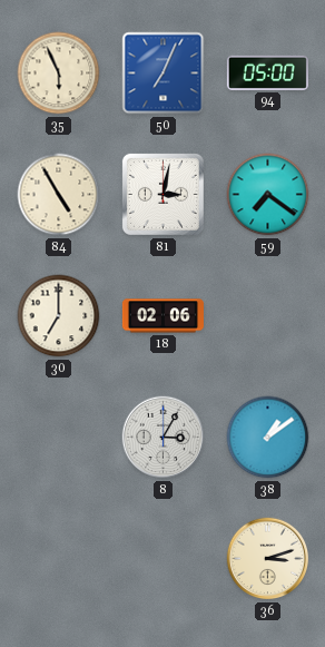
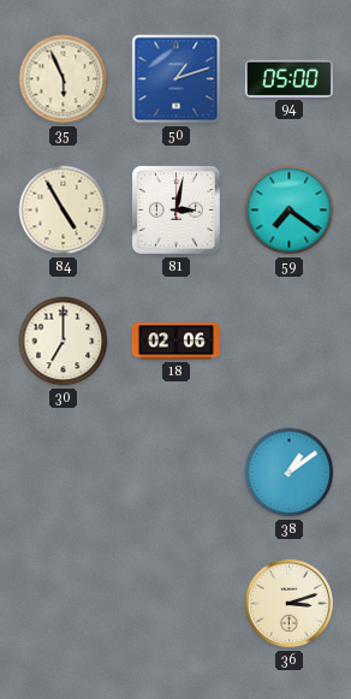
50: 7:04 -> 1:12 (177, 79)
8: 3:05 -> none (164, 438)
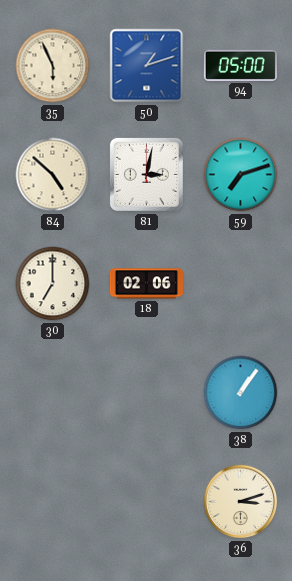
84: 4:55 -> 4:52 (53, 175)
59: 7:21 -> 7:12 (241, 175)
38: 1:09 -> 1:06 (241, 393)
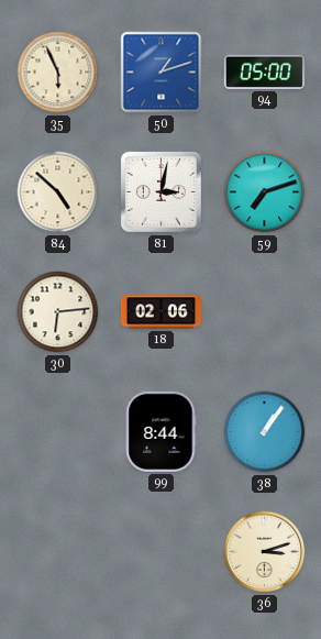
30: 7:00 -> 6:14 (58, 312)
99: none -> 8:44 (160, 431)
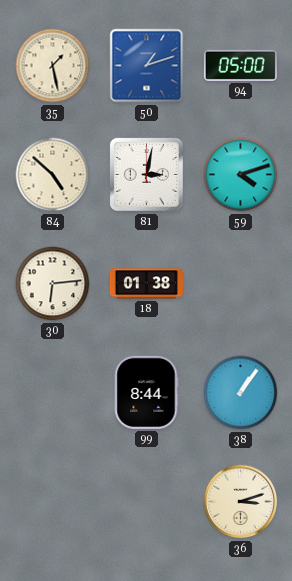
35: 5:56 -> 1:28 (53, 66)
59: 7:12 -> 4:12 (241, 175)
18: 02:06 -> 01:38 (146, 284)
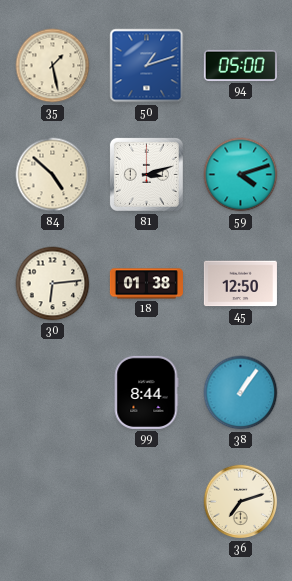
81: 3:02 -> 3:12 (146, 174)
45: none -> 12:50 (240, 284)
36: 3:12 -> 7:12 (241, 502)
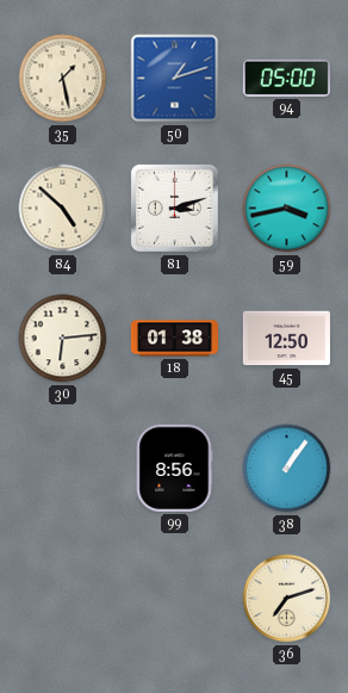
59: 4:12 -> 3:43 (287, 209)
99: 8:44 -> 8:56 (174, 468)
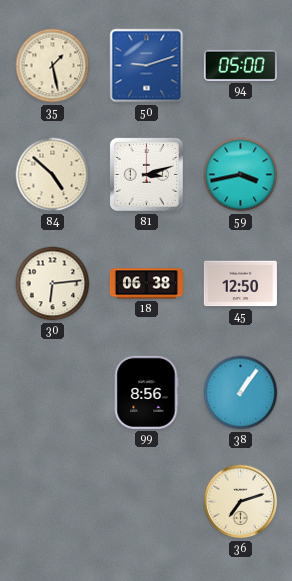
50: 1:12 -> 9:12 (147, 66)
18: 01:38 -> 06:38 (146, 284)
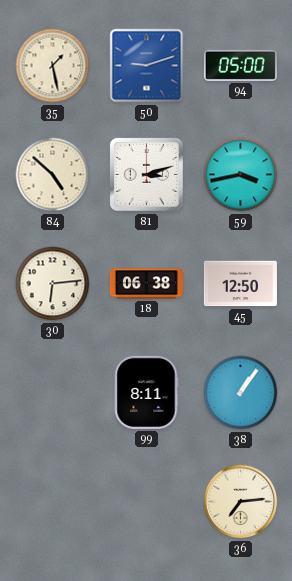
99: 8:56 -> 8:11 (146, 392)
36: 7:12 -> 7:14 (241, 502)
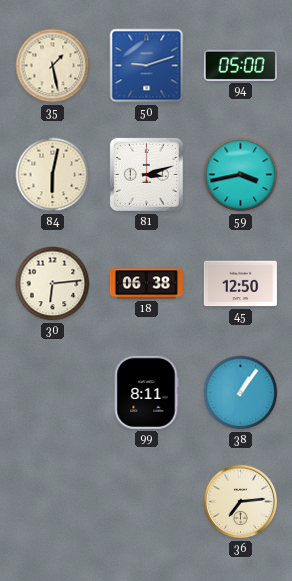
84: 4:52 -> 6:02 (53, 175)
